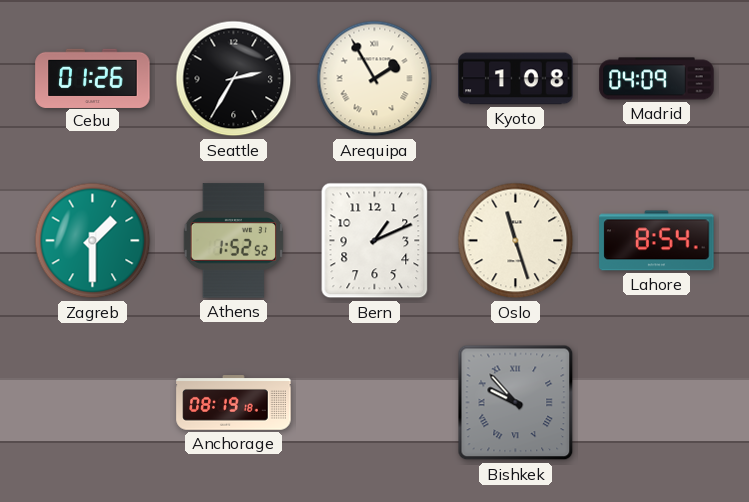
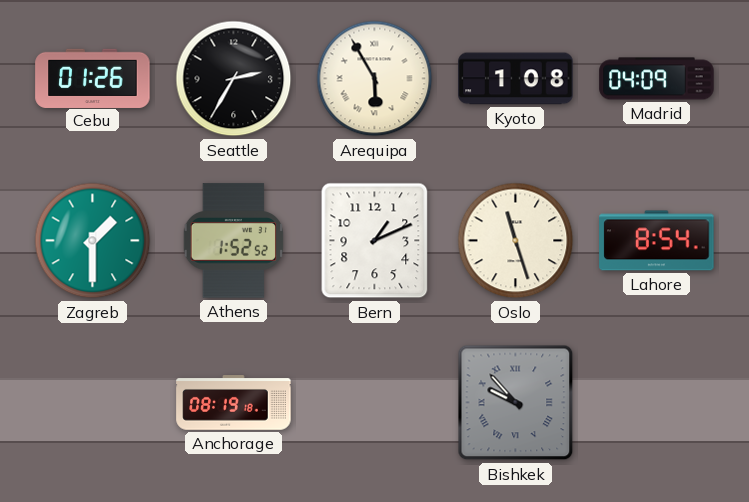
Arequipa: 1:55 -> 5:55 (375, 79)
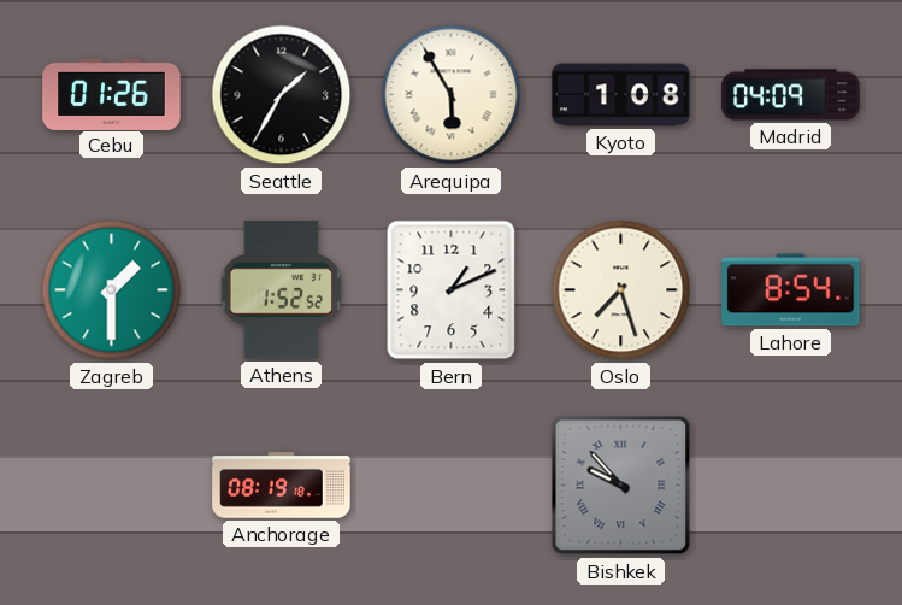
Seattle: 2:35 -> 1:35 (282, 95)
Oslo: 11:27 -> 7:27 (621, 290)
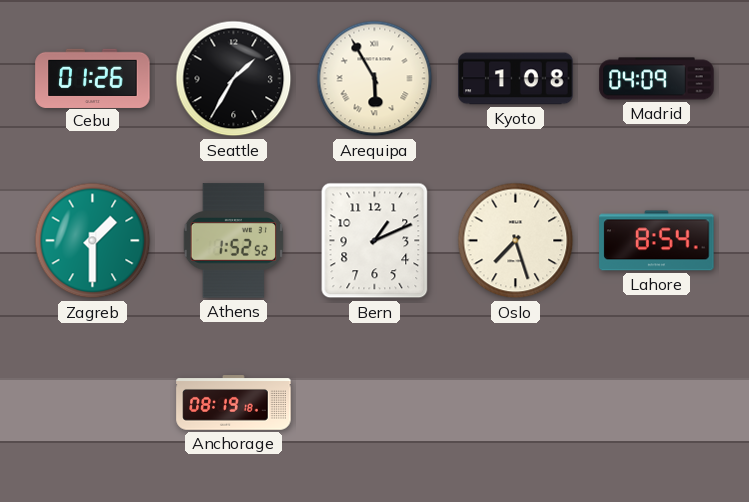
Bishkek: 9:53 -> none (621, 486)
